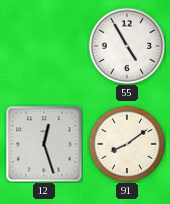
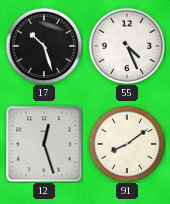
17: none -> 10:27 (44, 46)
55: 4:55 -> 4:26 (127, 46)
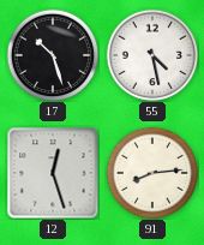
55: 4:26 -> 4:28 (152, 55)
91: 8:09 -> 8:14 (152, 173)
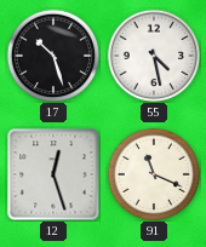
91: 8:14 -> 11:19 (154, 174)
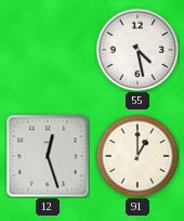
17: 10:27 -> none (53, 56)
91: 11:19 -> 1:00 (137, 156)
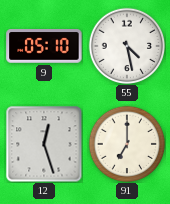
9: none -> 05:10 (44, 46)
91: 1:00 -> 7:00 (127, 144)
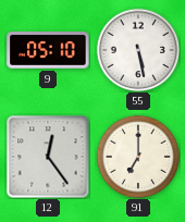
55: 4:28 -> 5:28 (138, 50)
12: 12:27 -> 12:24 (48, 157)
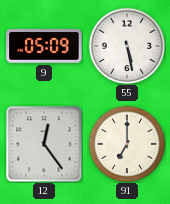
9: 05:10 -> 05:09 (44, 46)
